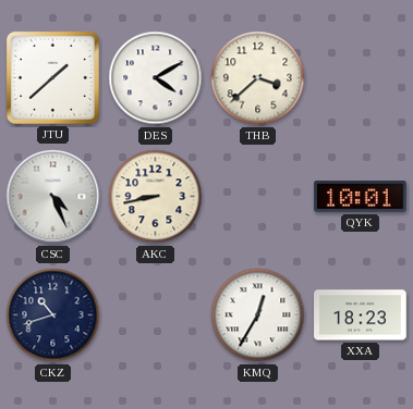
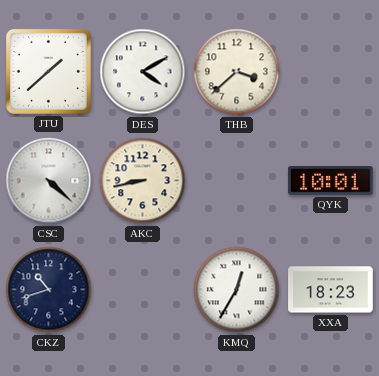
CSC: 4:26 -> 4:22 (49, 181)
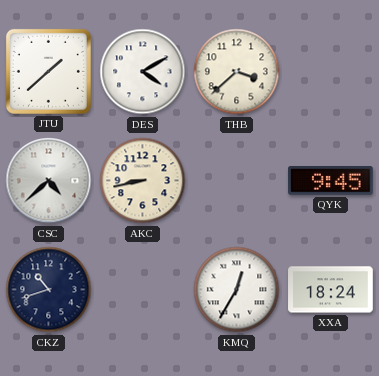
CSC: 4:22 -> 4:38 (49, 181)
QYK: 10:01 -> 9:45 (331, 181)
XXA: 18:23 -> 18:24 (331, 290)
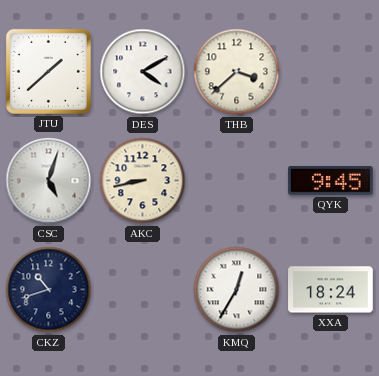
CSC: 4:38 -> 5:03 (49, 181)
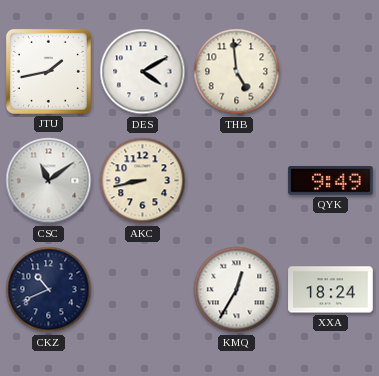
JTU: 1:38 -> 1:43 (48, 71)
THB: 3:38 -> 4:59 (237, 72)
CSC: 5:03 -> 11:09 (49, 181)
QYK: 9:45 -> 9:49 (331, 181)
CKZ: 10:42 -> 10:41 (49, 290)
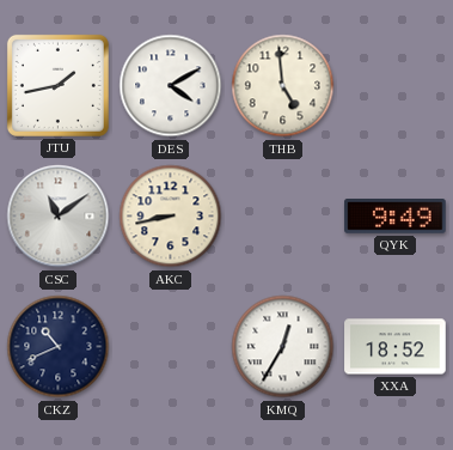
XXA: 18:24 -> 18:52 (396, 347)
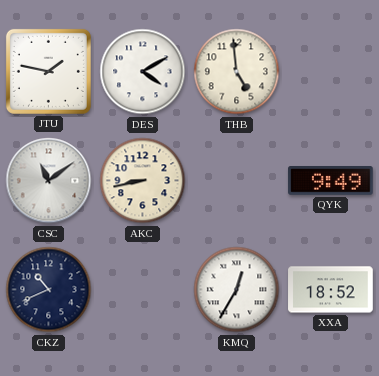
JTU: 1:43 -> 1:47 (48, 71)
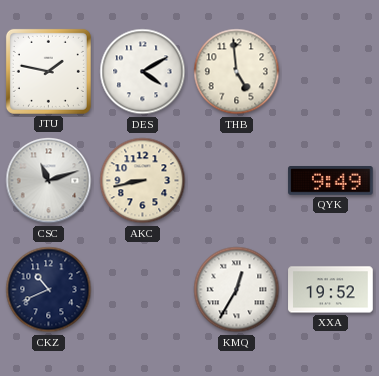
CSC: 11:09 -> 11:12 (49, 181)
XXA: 18:52 -> 19:52 (331, 290)
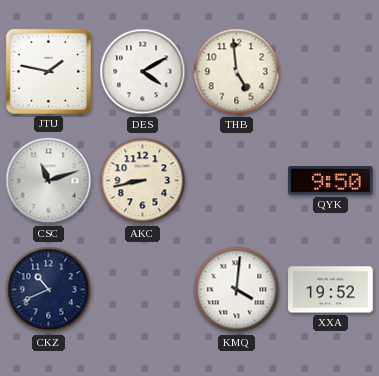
QYK: 9:49 -> 9:50 (331, 181)
KMQ: 12:35 -> 4:01 (237, 290)
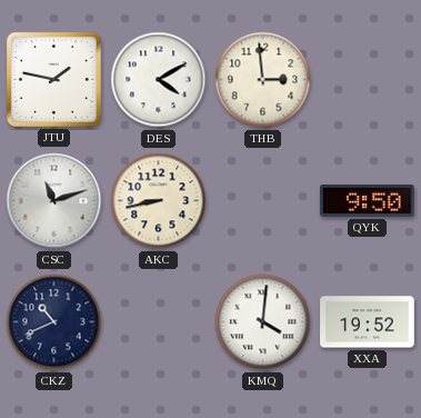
THB: 4:59 -> 2:59 (263, 80)
